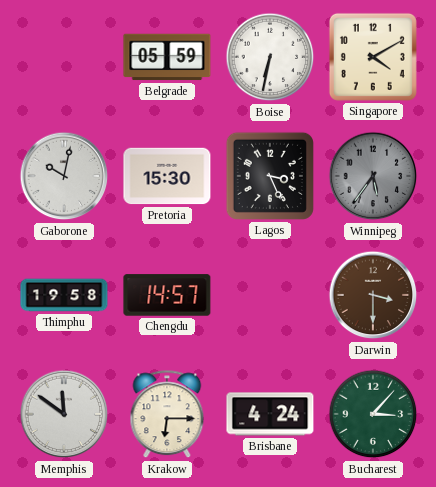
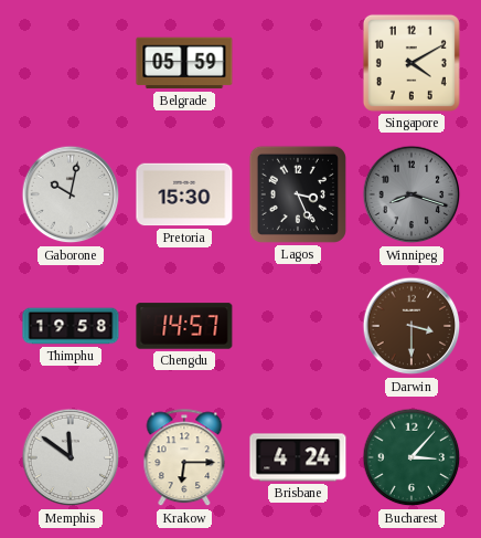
Boise: 6:32 -> none (270, 57)
Winnipeg: 5:36 -> 8:18 (411, 194)
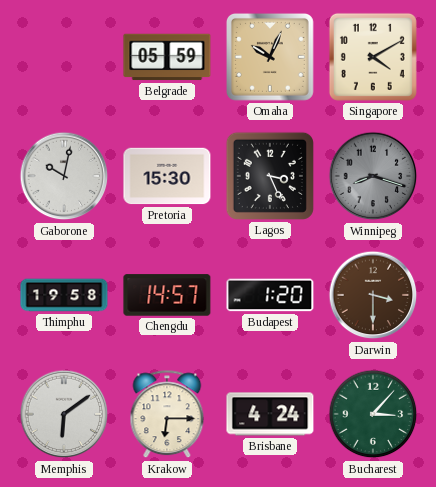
Omaha: none -> 10:04 (270, 57)
Budapest: none -> 1:20 (270, 295)
Memphis: 11:51 -> 6:09 (64, 414)
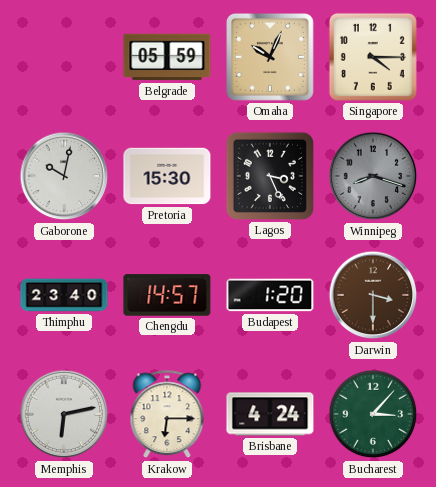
Singapore: 4:10 -> 4:15 (373, 57)
Thimphu: 19:58 -> 23:40 (64, 295)
Memphis: 6:09 -> 6:13 (64, 414)
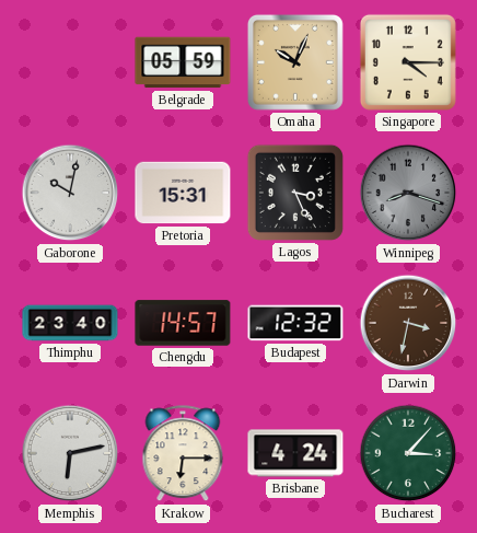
Pretoria: 15:30 -> 15:31 (183, 193)
Budapest: 1:20 -> 12:32 (295, 323)
Darwin: 3:30 -> 3:32 (408, 323)
